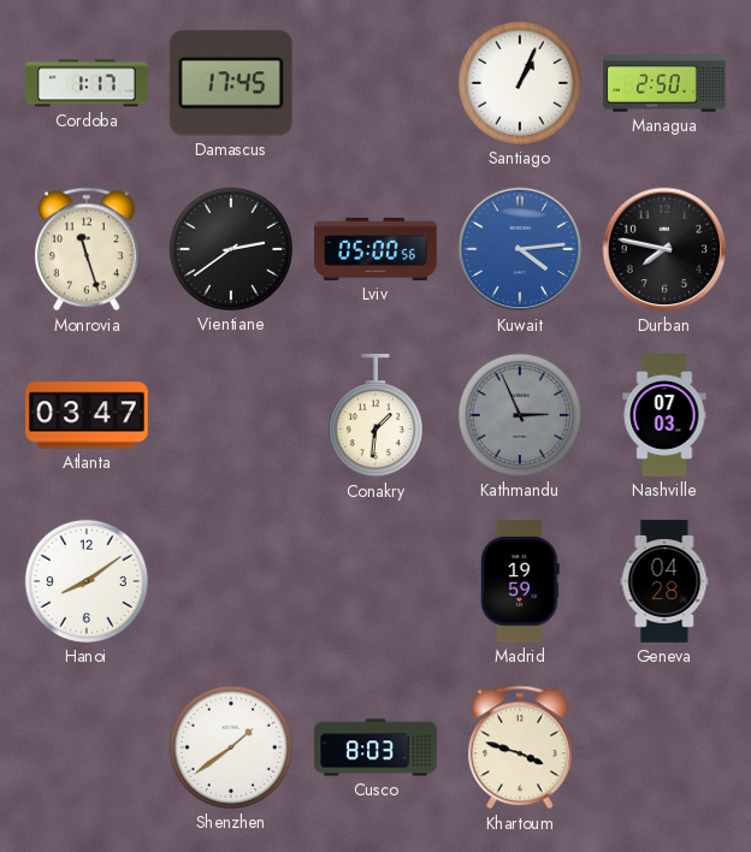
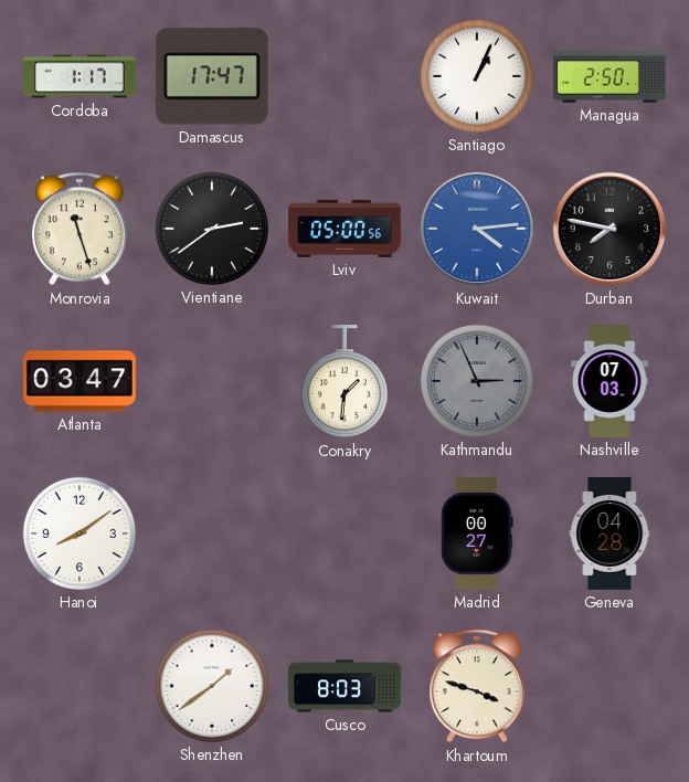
Damascus: 17:45 -> 17:47 (212, 76)
Madrid: 19:59 -> 00:27 (477, 535)
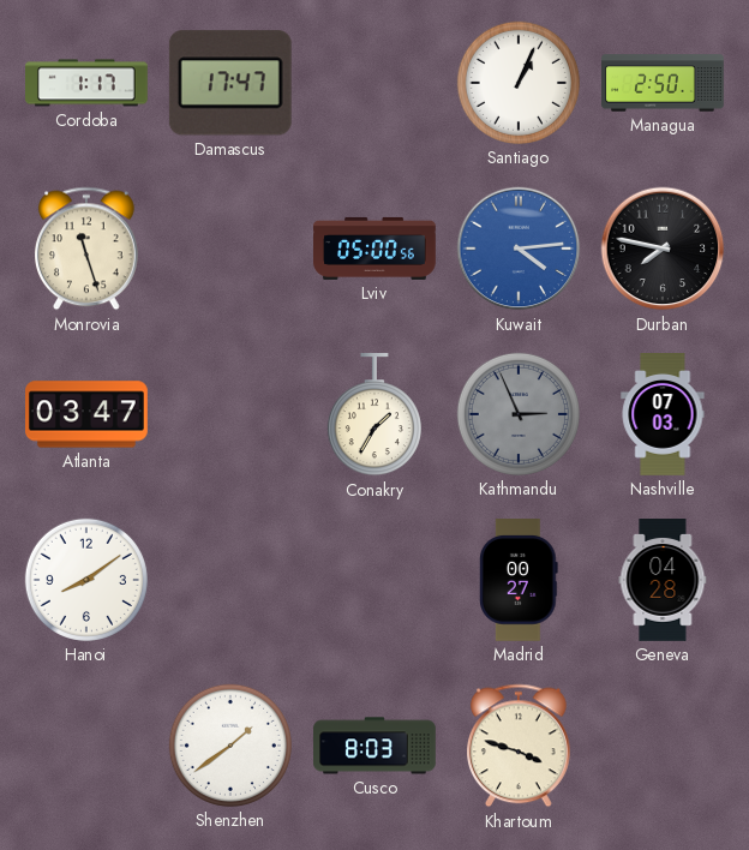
Vientiane: 2:39 -> none (212, 229)
Conakry: 1:31 -> 1:35 (374, 415)
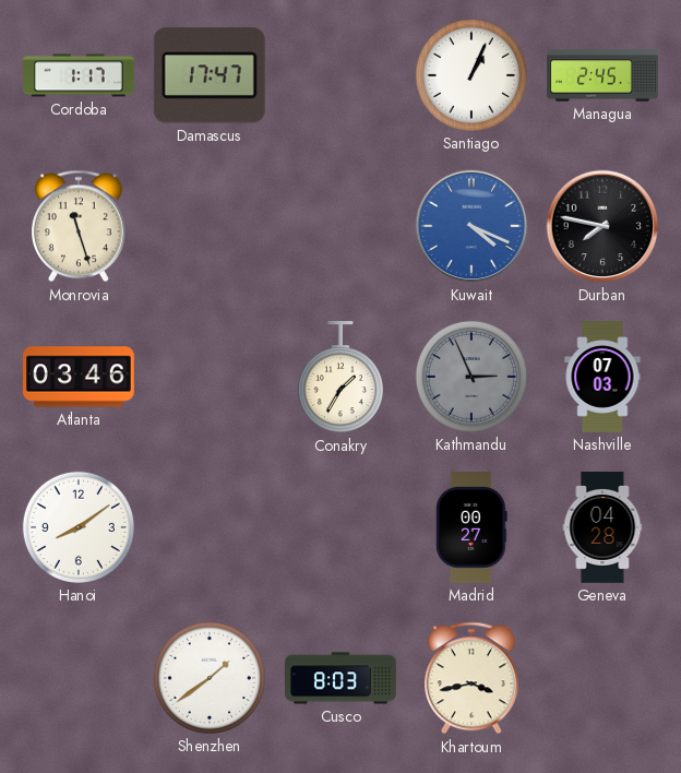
Managua: 2:50 -> 2:45 (602, 75)
Lviv: 05:00 -> none (374, 249)
Kuwait: 4:14 -> 4:19 (471, 226)
Atlanta: 03:47 -> 03:46 (80, 377)
Khartoum: 3:48 -> 3:43 (473, 678)
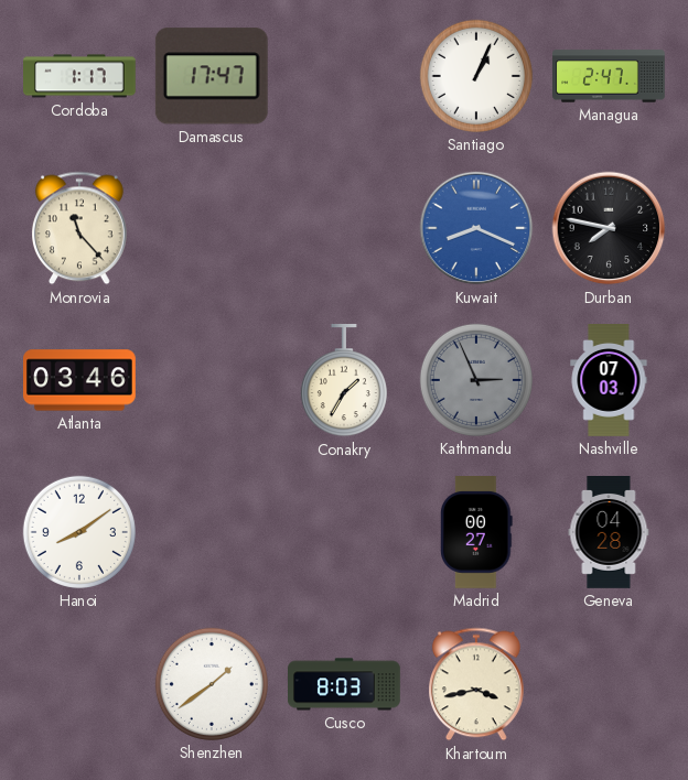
Managua: 2:45 -> 2:47 (609, 76)
Monrovia: 11:27 -> 11:23 (80, 228)
Kuwait: 4:19 -> 8:19 (476, 228)
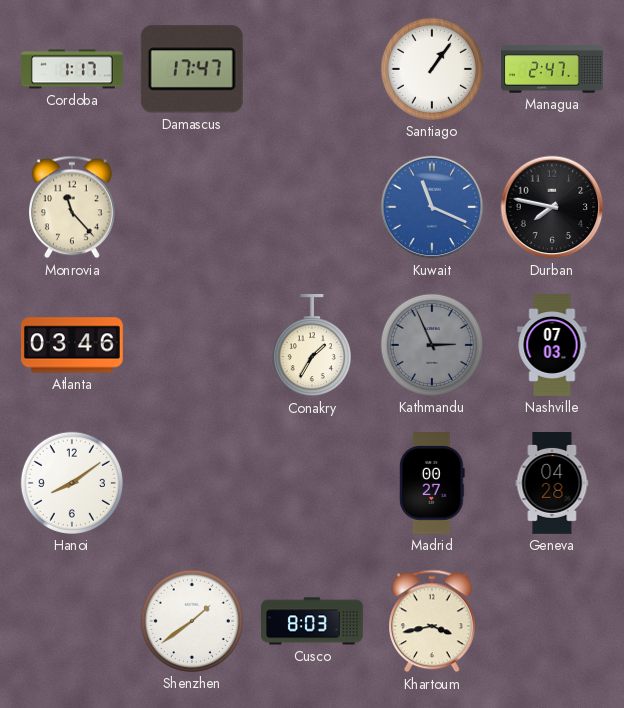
Santiago: 1:04 -> 1:06 (432, 69)
Kuwait: 8:19 -> 11:19 (432, 207)
